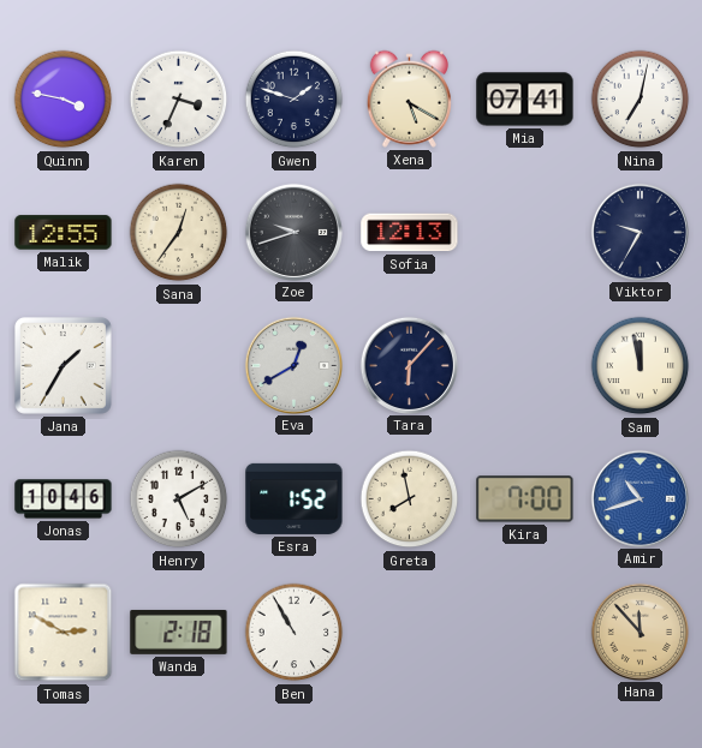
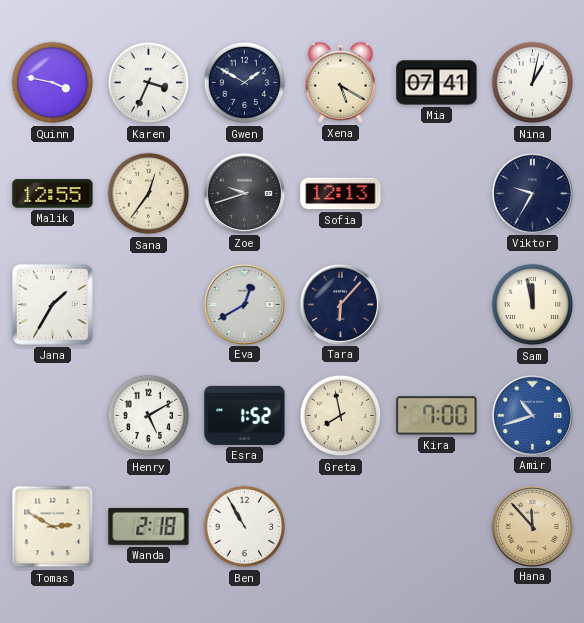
Gwen: 1:48 -> 1:50 (245, 83)
Nina: 7:02 -> 1:02 (533, 83)
Jonas: 10:46 -> none (64, 499)
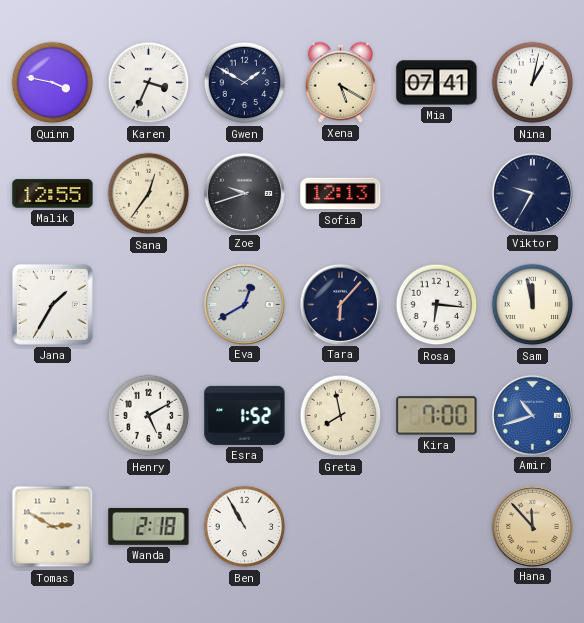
Rosa: none -> 6:16 (437, 305)
